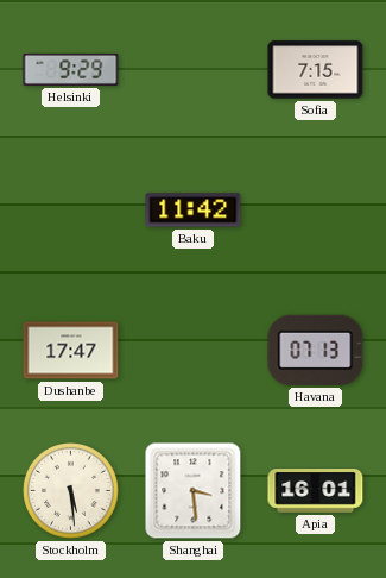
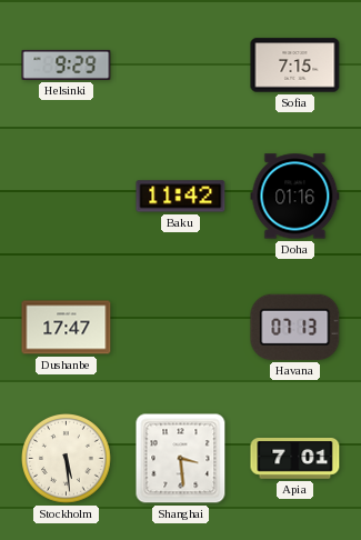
Doha: none -> 01:16 (295, 197)
Apia: 16:01 -> 7:01 (295, 459)
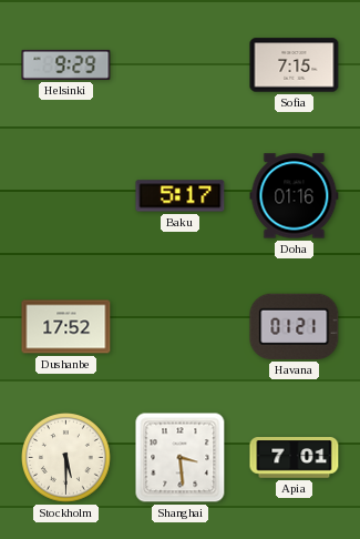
Baku: 11:42 -> 5:17 (181, 196)
Dushanbe: 17:47 -> 17:52 (66, 327)
Havana: 07:13 -> 01:21 (295, 326)
Stockholm: 5:29 -> 5:30 (66, 458)
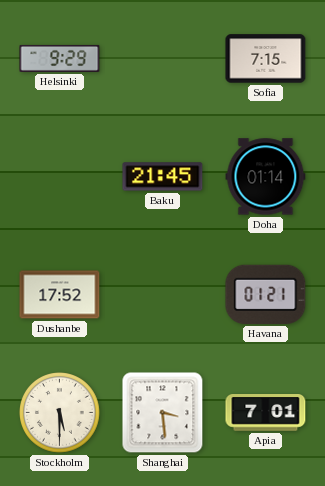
Baku: 5:17 -> 21:45 (163, 177)
Doha: 01:16 -> 01:14 (266, 177)
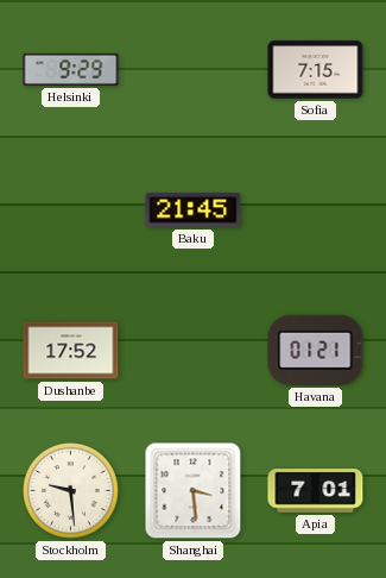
Doha: 01:14 -> none (266, 177)
Stockholm: 5:30 -> 9:29 (71, 491)
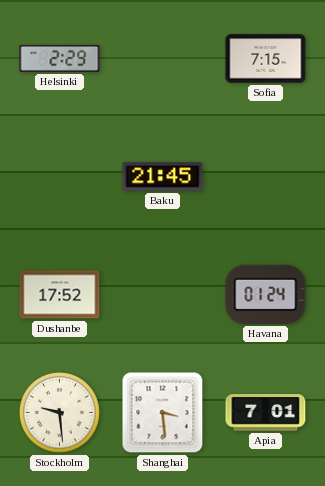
Helsinki: 9:29 -> 2:29 (60, 58)
Havana: 01:21 -> 01:24 (266, 294)
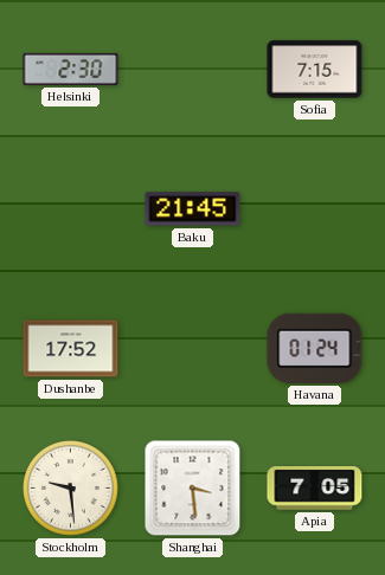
Helsinki: 2:29 -> 2:30 (71, 69)
Apia: 7:01 -> 7:05 (315, 489)
